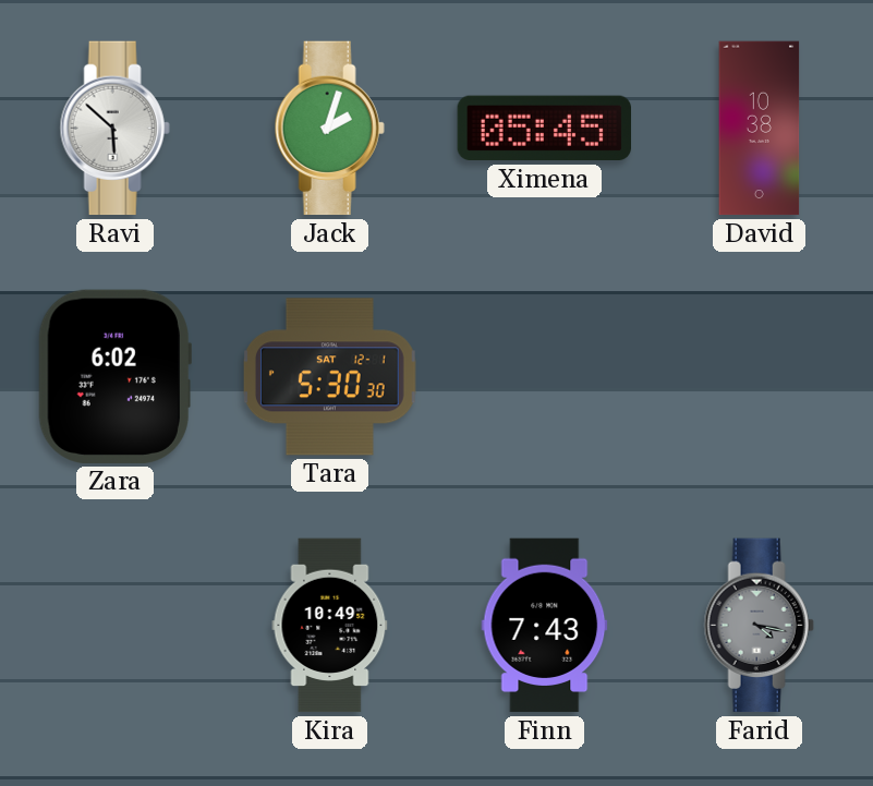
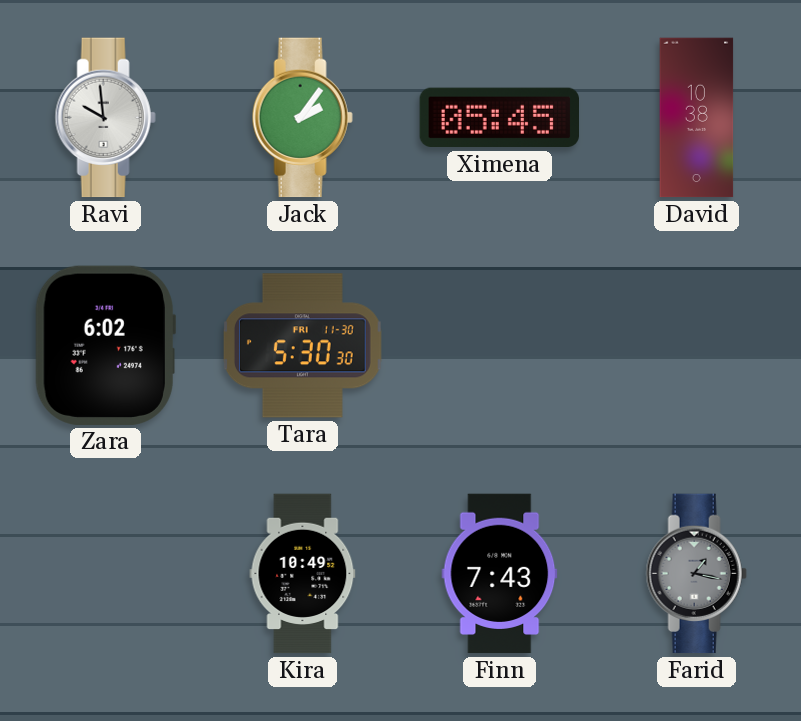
Ravi: 5:52 -> 9:59 (105, 118)
Jack: 2:03 -> 2:06 (302, 118)
Tara date: SAT 12-1 -> FRI 11-30 (302, 346)
Farid: 4:17 -> 1:17 (696, 574)
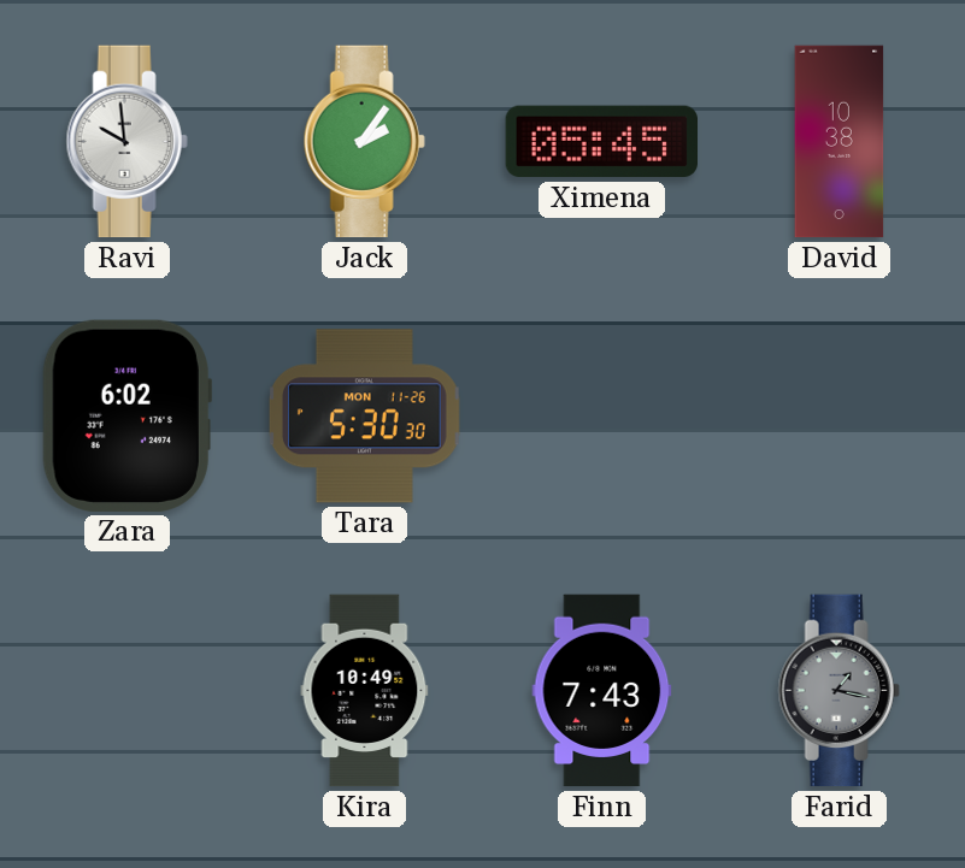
Tara date: FRI 11-30 -> MON 11-26 (364, 417)
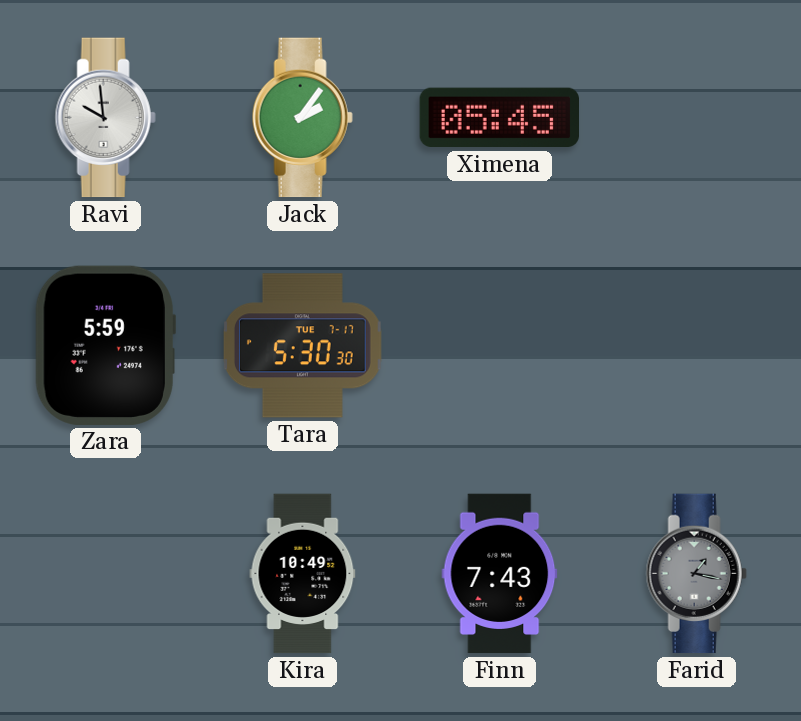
David: 10:38 -> none (840, 142)
Zara: 6:02 -> 5:59 (105, 345)
Tara date: MON 11-26 -> TUE 7-17 (302, 346)
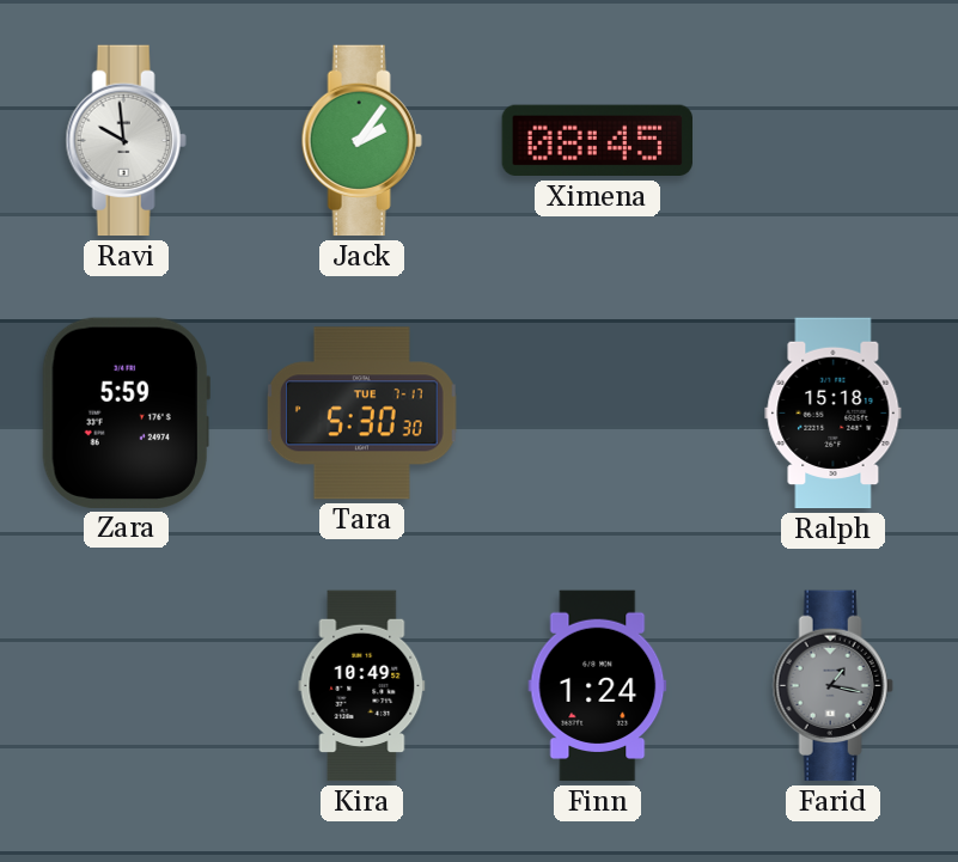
Ximena: 05:45 -> 08:45 (597, 141)
Ralph: none -> 15:18 (834, 414)
Finn: 7:43 -> 1:24 (598, 686)
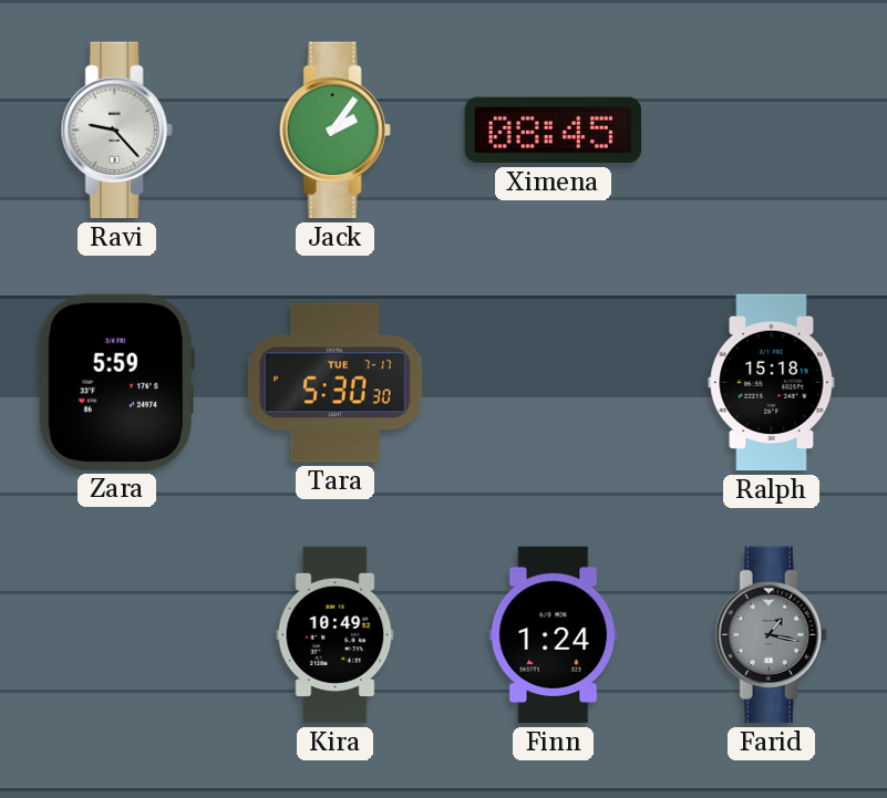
Ravi: 9:59 -> 9:23 (116, 131)
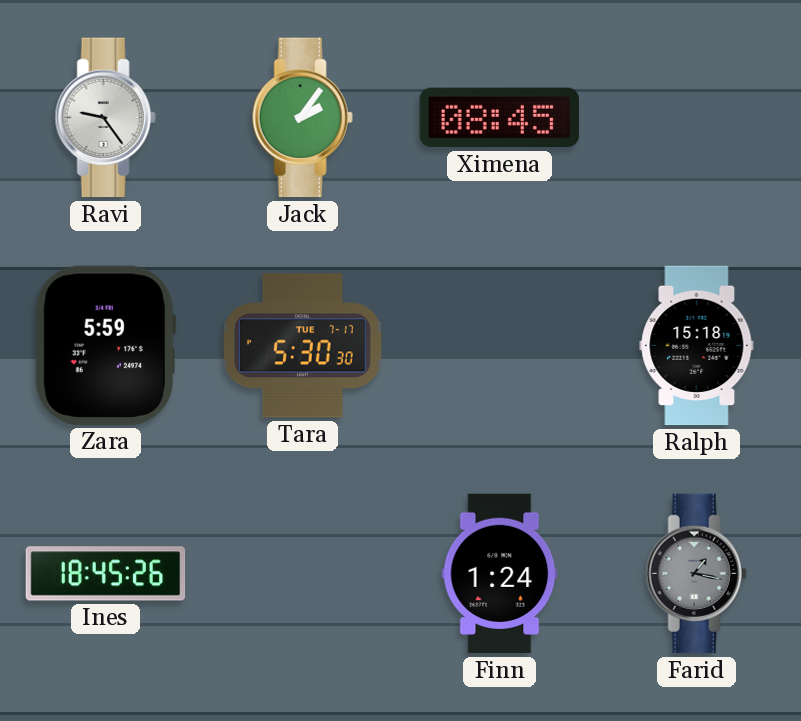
Ravi: 9:23 -> 9:24 (105, 118)
Ines: none -> 18:45 (106, 574)
Kira: 10:49 -> none (336, 635)
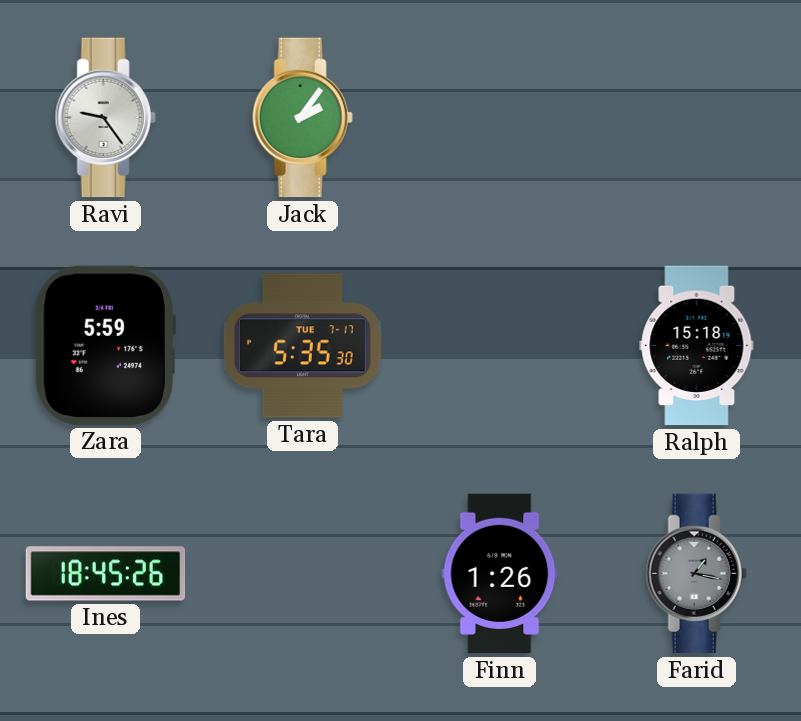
Ximena: 08:45 -> none (499, 118)
Tara: 5:30 -> 5:35 (302, 346)
Finn: 1:24 -> 1:26 (500, 574)
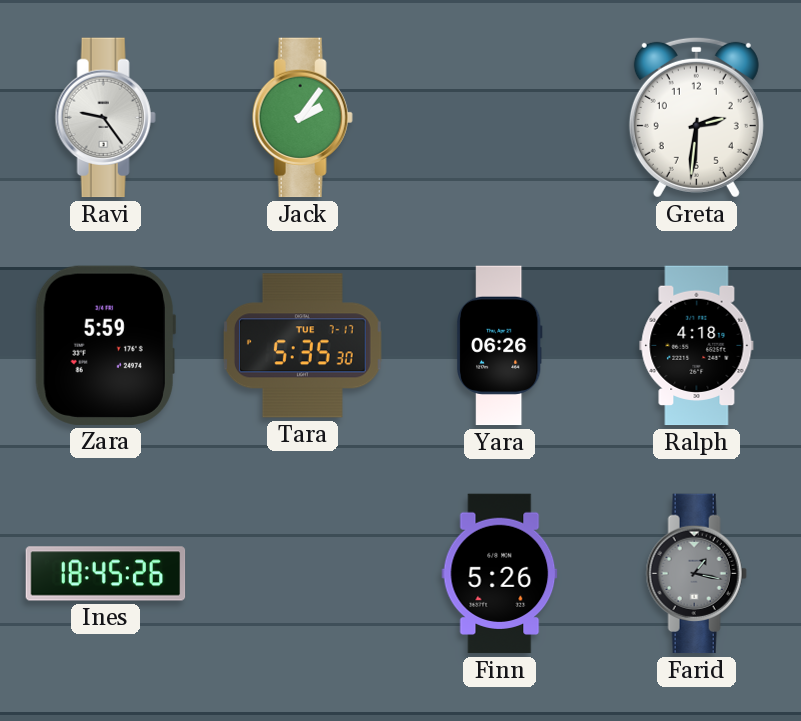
Greta: none -> 2:31 (696, 117)
Yara: none -> 06:26 (499, 346)
Ralph: 15:18 -> 4:18 (697, 346)
Finn: 1:26 -> 5:26 (500, 574)
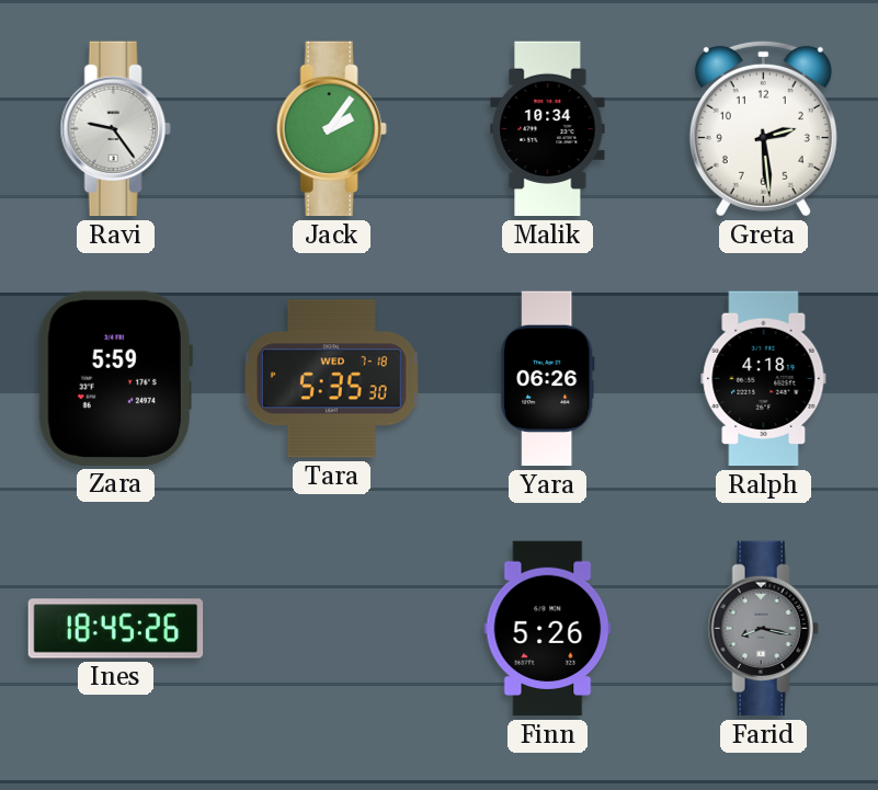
Malik: none -> 10:34 (548, 129)
Greta: 2:31 -> 2:29 (763, 128)
Tara date: TUE 7-17 -> WED 7-18 (331, 379)
Farid: 1:17 -> 8:17 (763, 629)
